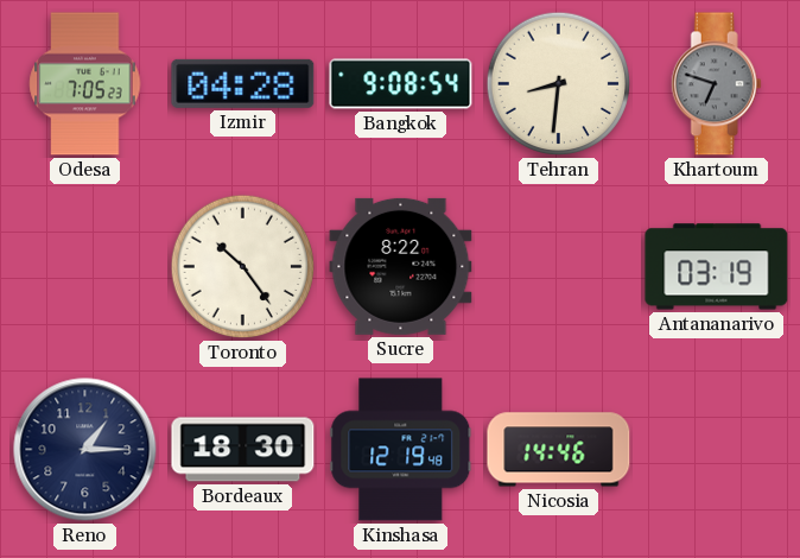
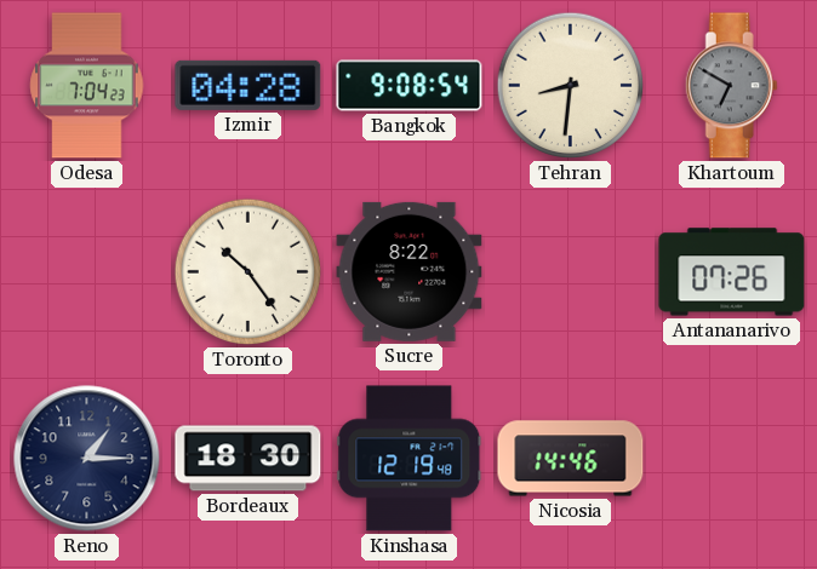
Odesa: 7:05 -> 7:04 (87, 86)
Khartoum: 6:48 -> 6:50 (731, 86)
Antananarivo: 03:19 -> 07:26 (732, 272)
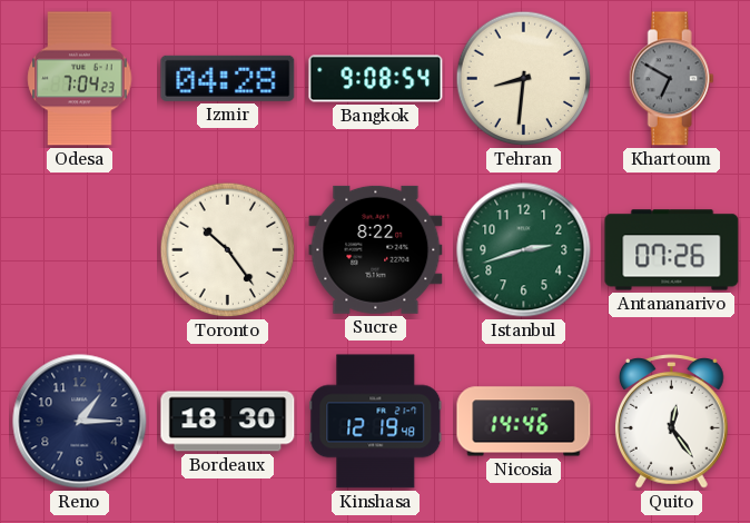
Istanbul: none -> 2:42 (524, 250)
Quito: none -> 12:24 (671, 422)
